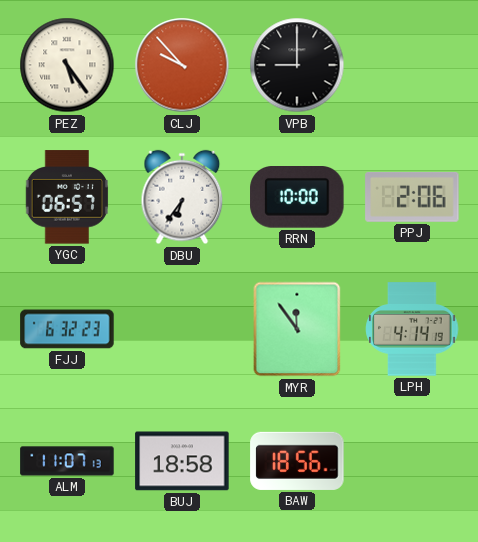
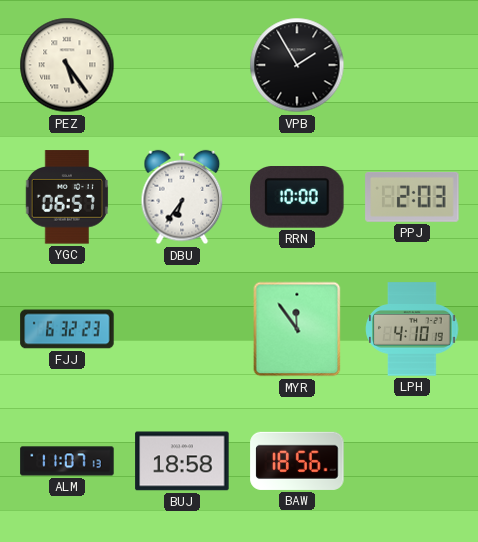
CLJ: 9:53 -> none (182, 65)
VPB: 9:00 -> 1:55 (297, 65)
PPJ: 2:06 -> 2:03 (412, 197)
LPH: 4:14 -> 4:10 (412, 329)
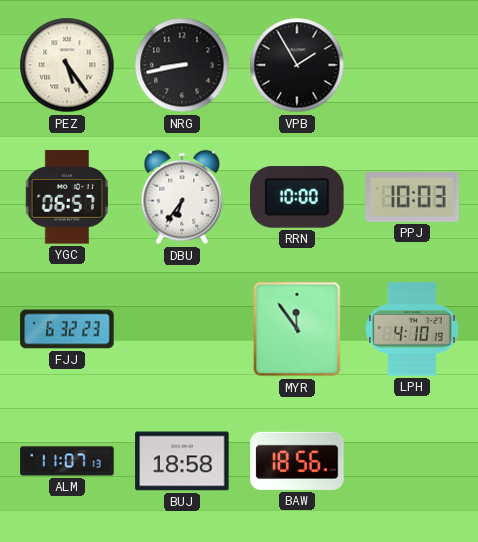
NRG: none -> 8:43 (182, 65)
PPJ: 2:03 -> 10:03 (412, 197)
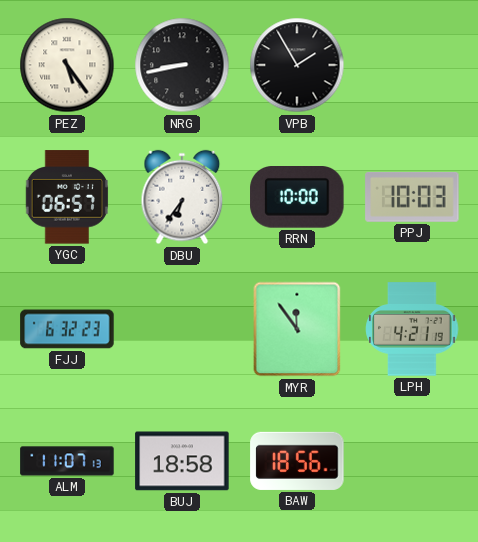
LPH: 4:10 -> 4:21 (412, 329)
